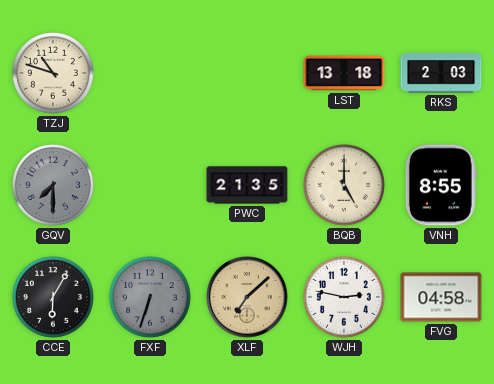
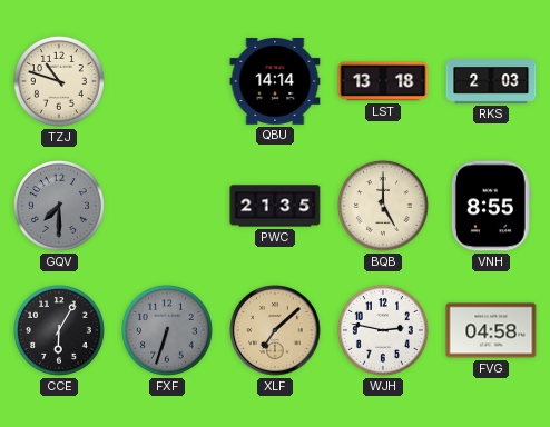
QBU: none -> 14:14 (275, 82)
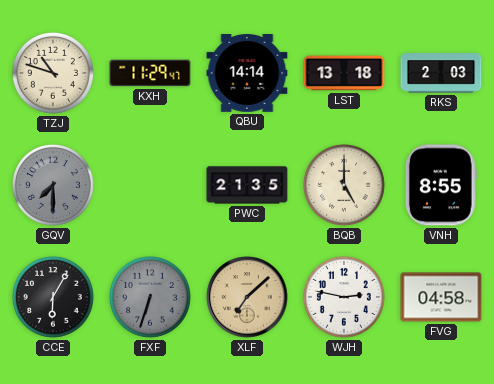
KXH: none -> 11:29 (150, 73)
